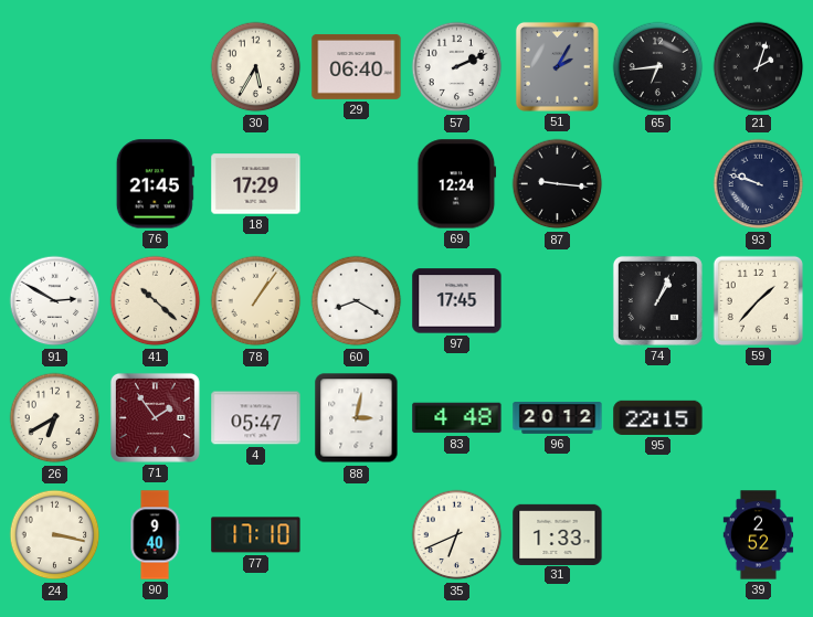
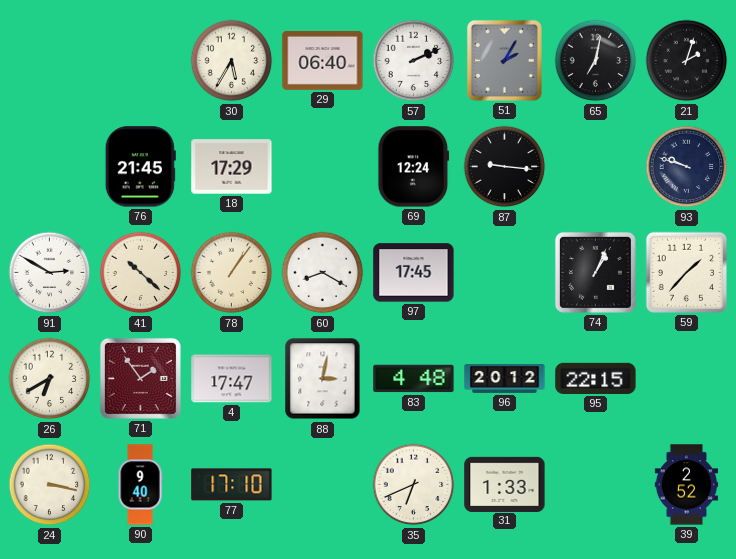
65: 6:44 -> 7:02 (596, 61)
4: 05:47 -> 17:47 (232, 379)
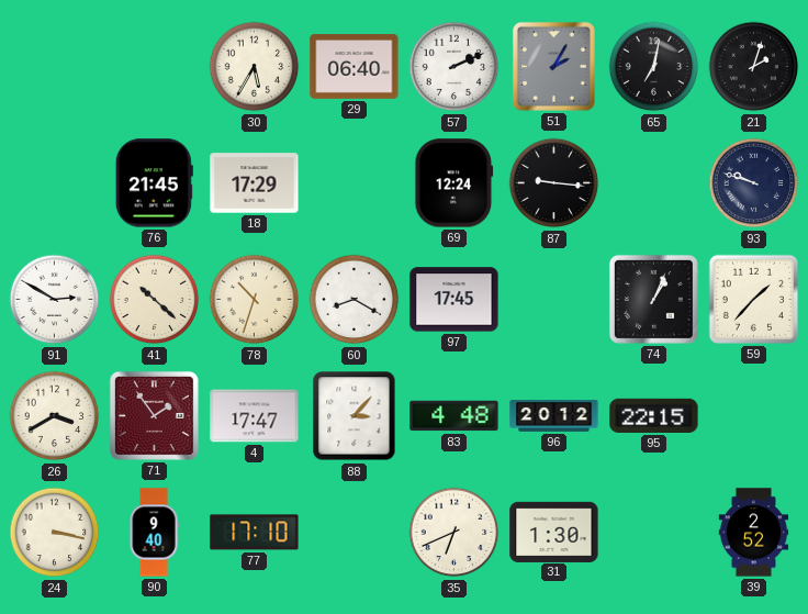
78: 1:06 -> 10:33 (255, 300)
26: 6:40 -> 3:40 (55, 416)
88: 3:02 -> 3:07 (355, 416)
31: 1:33 -> 1:30 (554, 532)
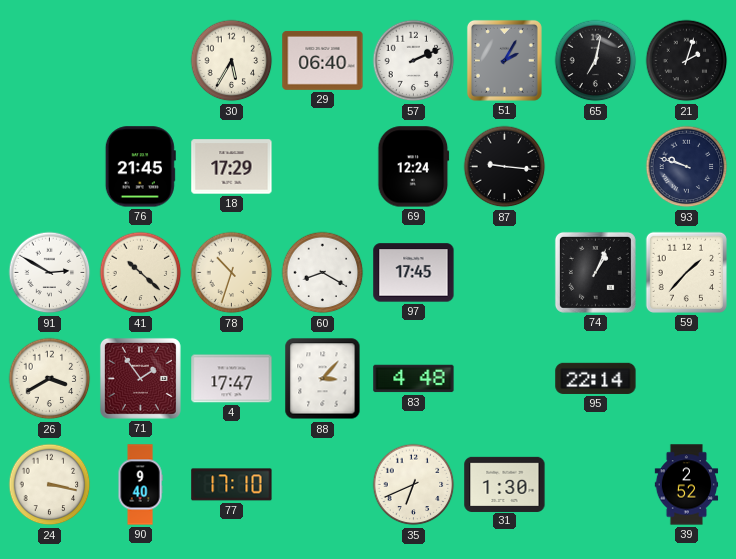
96: 20:12 -> none (554, 416)
95: 22:15 -> 22:14 (596, 378)
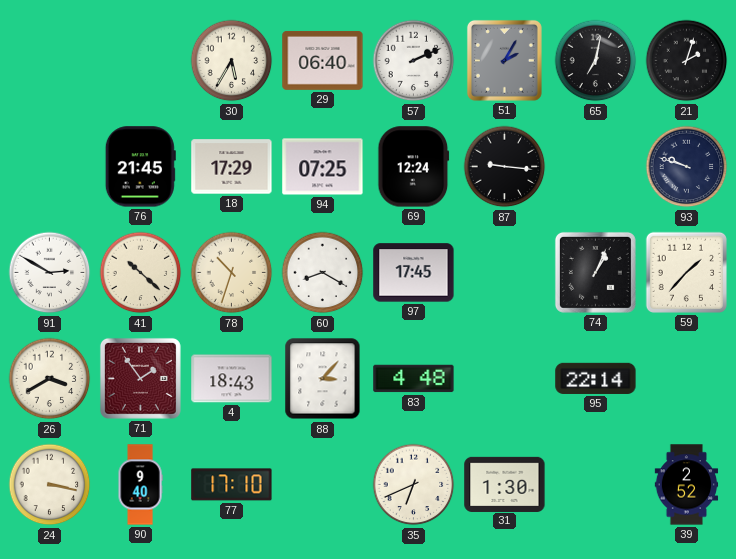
94: none -> 07:25 (323, 167)
4: 17:47 -> 18:43 (232, 379)
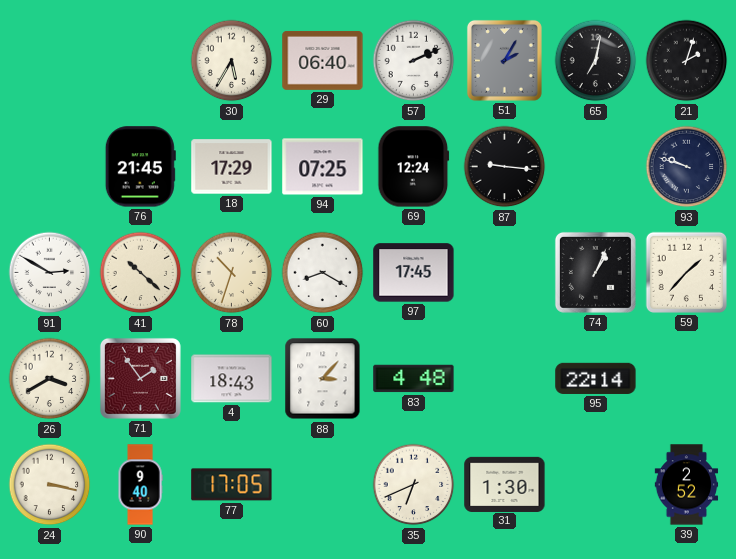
77: 17:10 -> 17:05 (232, 485)
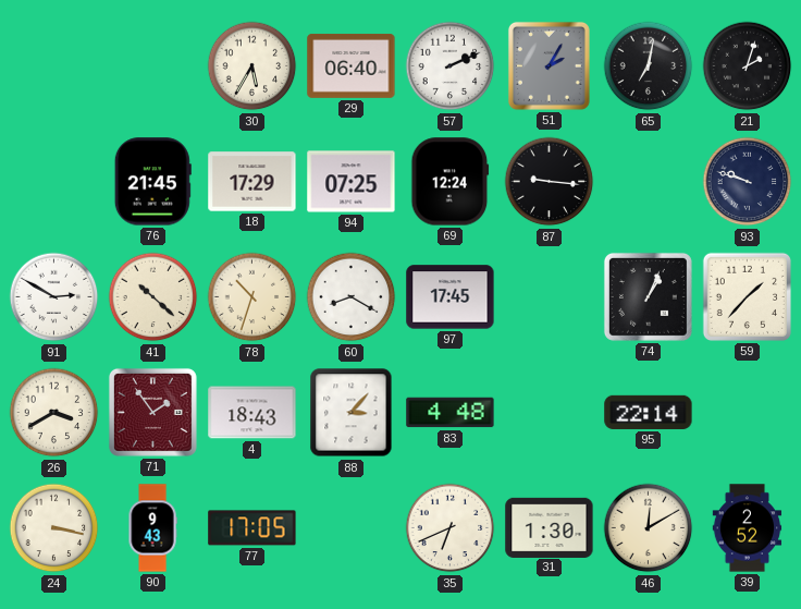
90: 9:40 -> 9:43 (152, 528)
46: none -> 12:10 (649, 528)
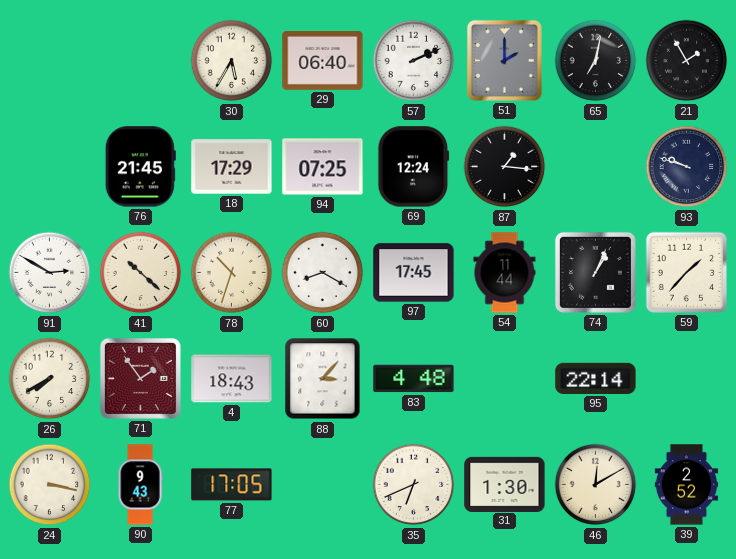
51: 2:05 -> 2:00 (504, 60)
21: 2:03 -> 1:55 (687, 61)
87: 9:16 -> 1:16 (505, 167)
54: none -> 11:44 (505, 273)
26: 3:40 -> 7:40 (50, 379)
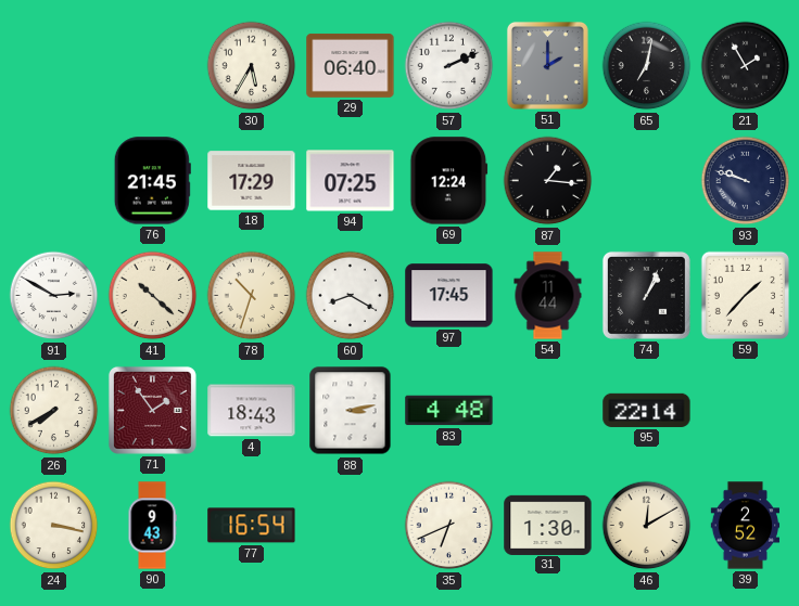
88: 3:07 -> 3:13 (351, 411)
77: 17:05 -> 16:54 (252, 526)
